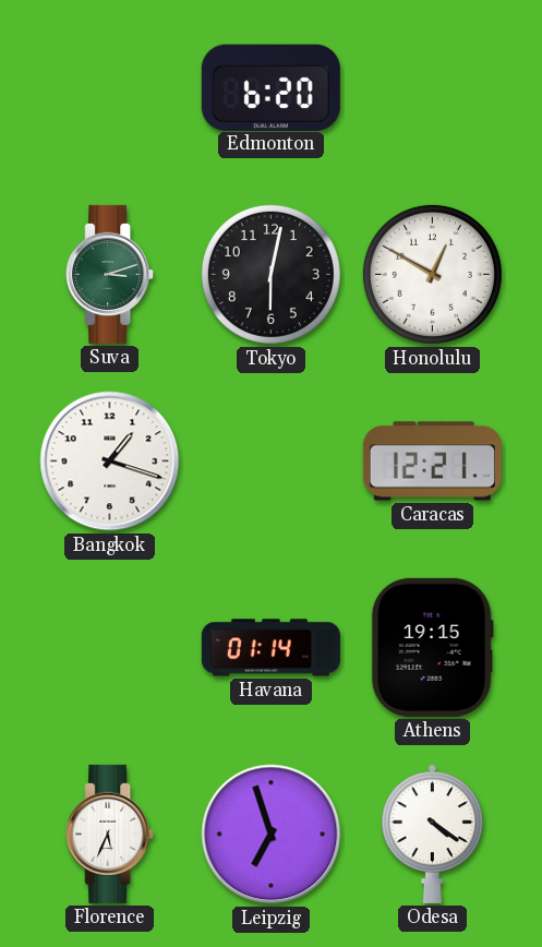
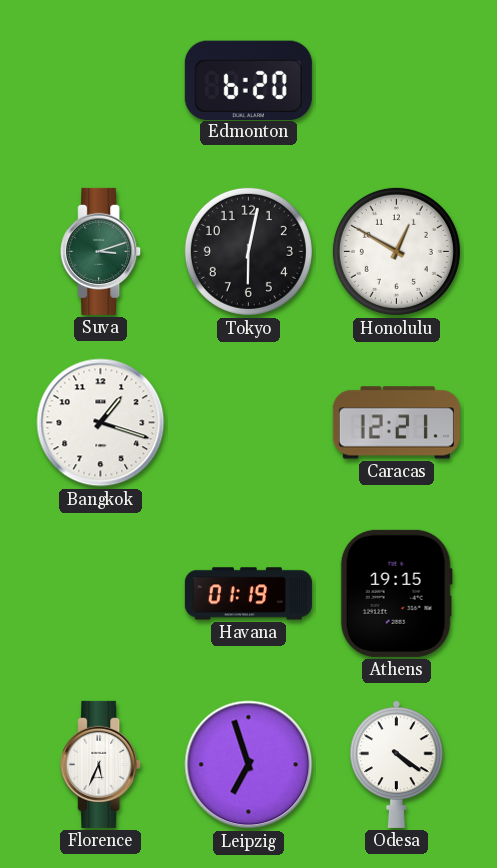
Havana: 01:14 -> 01:19 (248, 594)
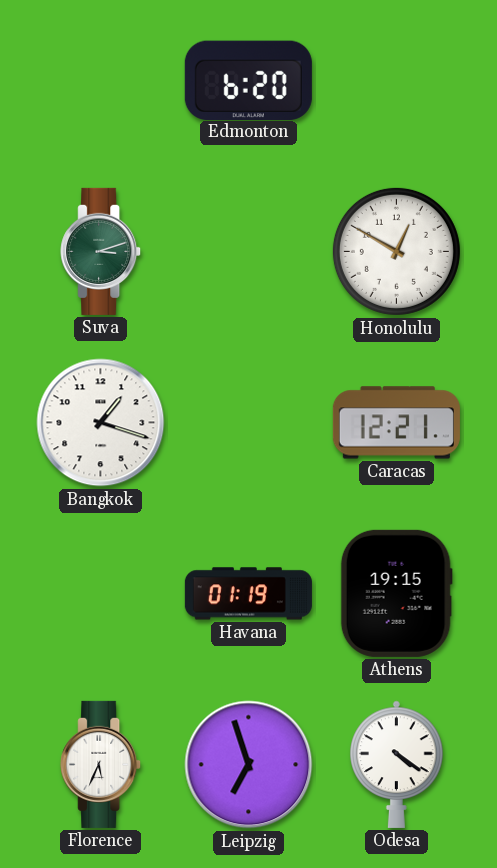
Tokyo: 6:02 -> none (248, 251)
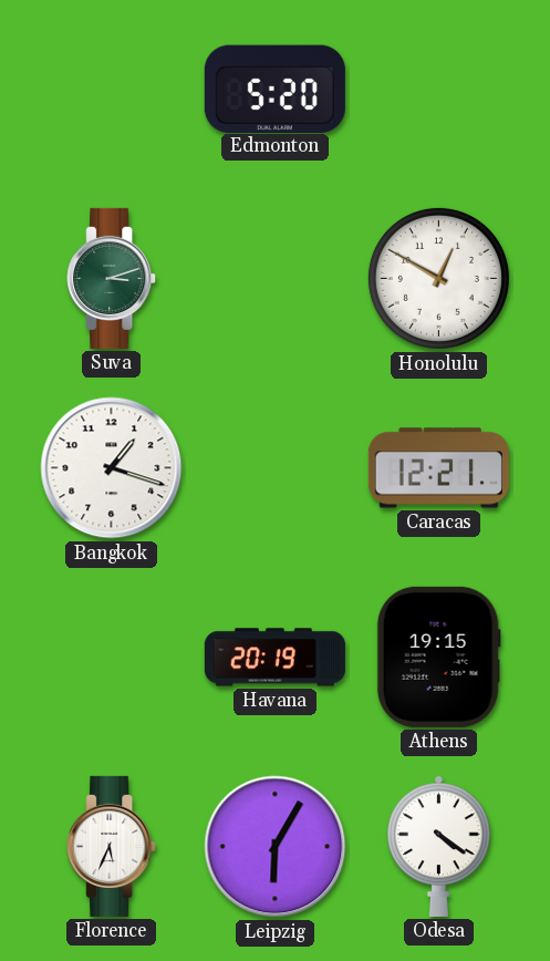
Edmonton: 6:20 -> 5:20 (274, 89)
Havana: 01:19 -> 20:19 (274, 658)
Leipzig: 6:57 -> 6:05 (276, 847)
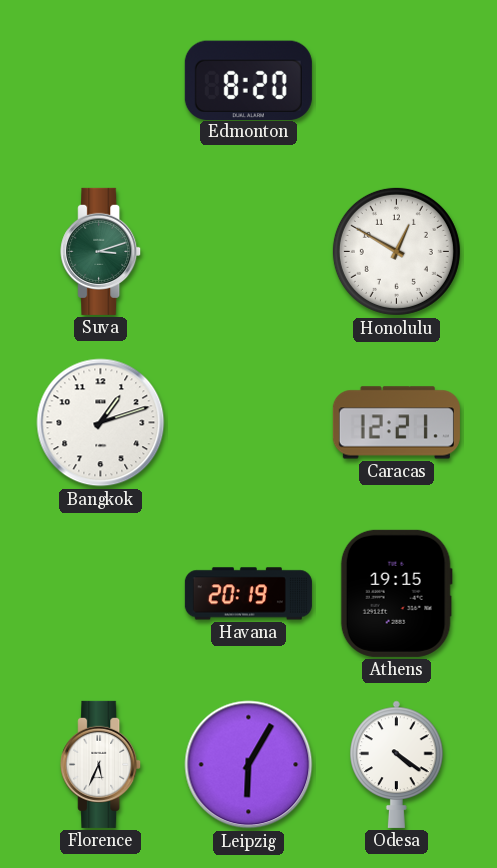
Edmonton: 5:20 -> 8:20 (248, 80)
Bangkok: 1:18 -> 1:12 (101, 423)
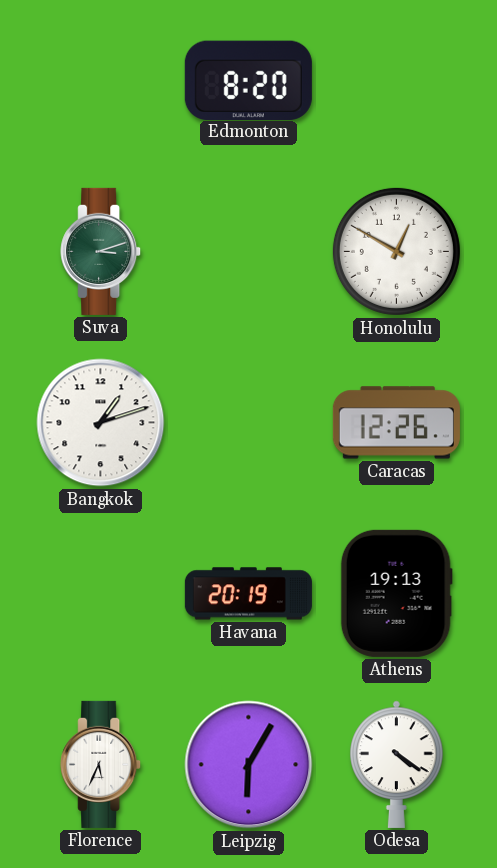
Caracas: 12:21 -> 12:26 (396, 423)
Athens: 19:15 -> 19:13 (396, 593)
